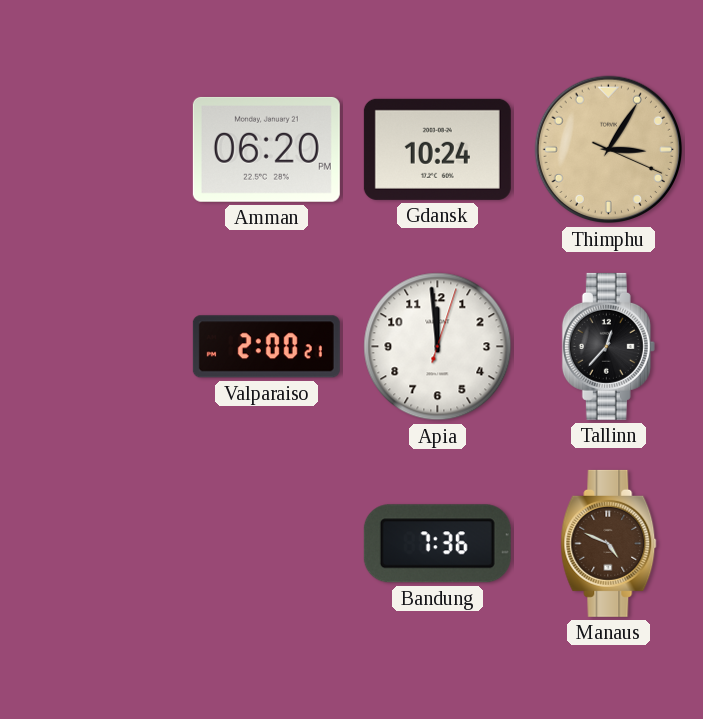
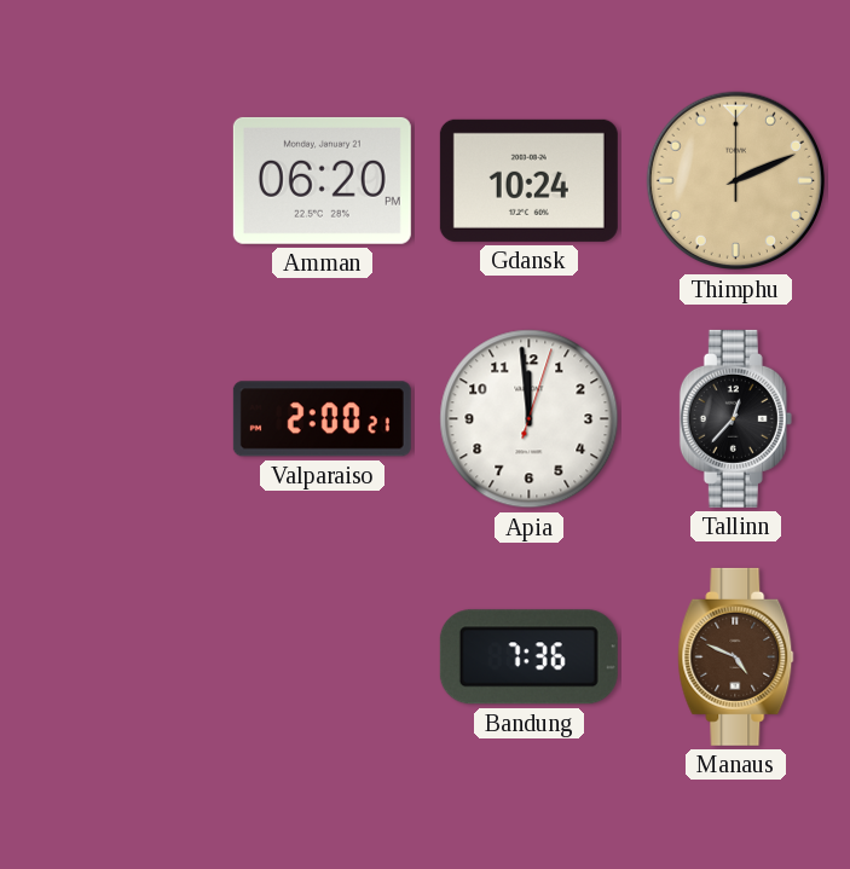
Thimphu: 3:05 -> 2:11 (736, 181)
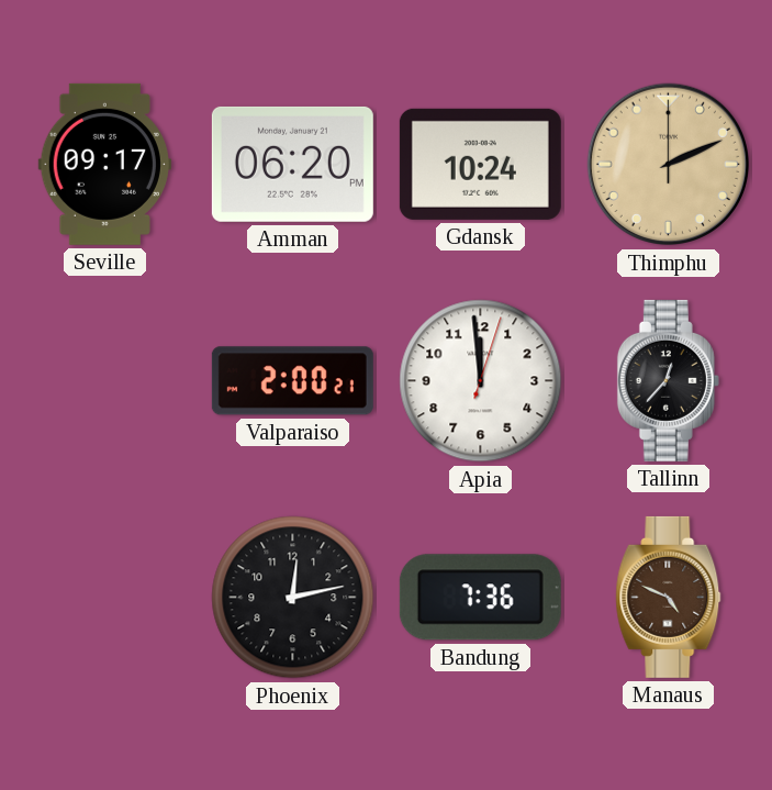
Seville: none -> 09:17 (104, 164)
Phoenix: none -> 12:13 (293, 598)
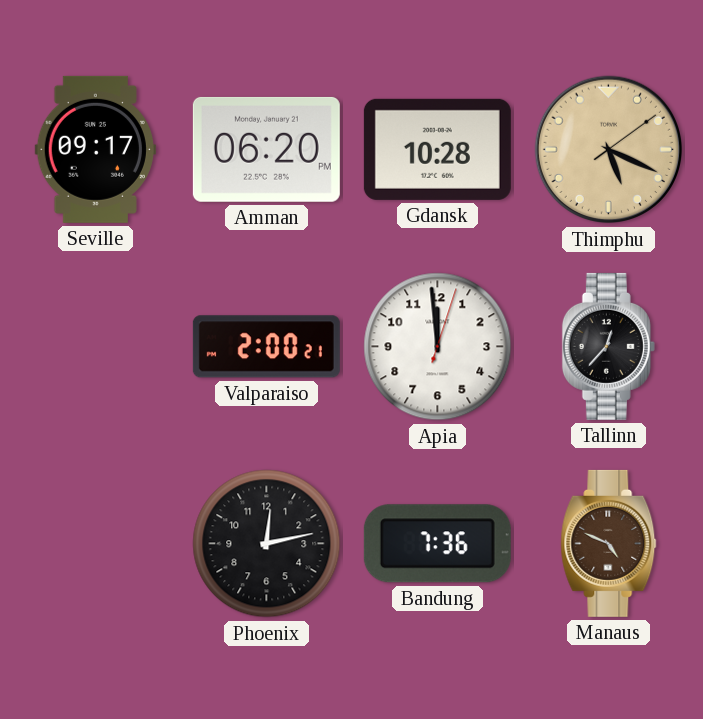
Gdansk: 10:24 -> 10:28 (437, 149)
Thimphu: 2:11 -> 5:19 (609, 150)
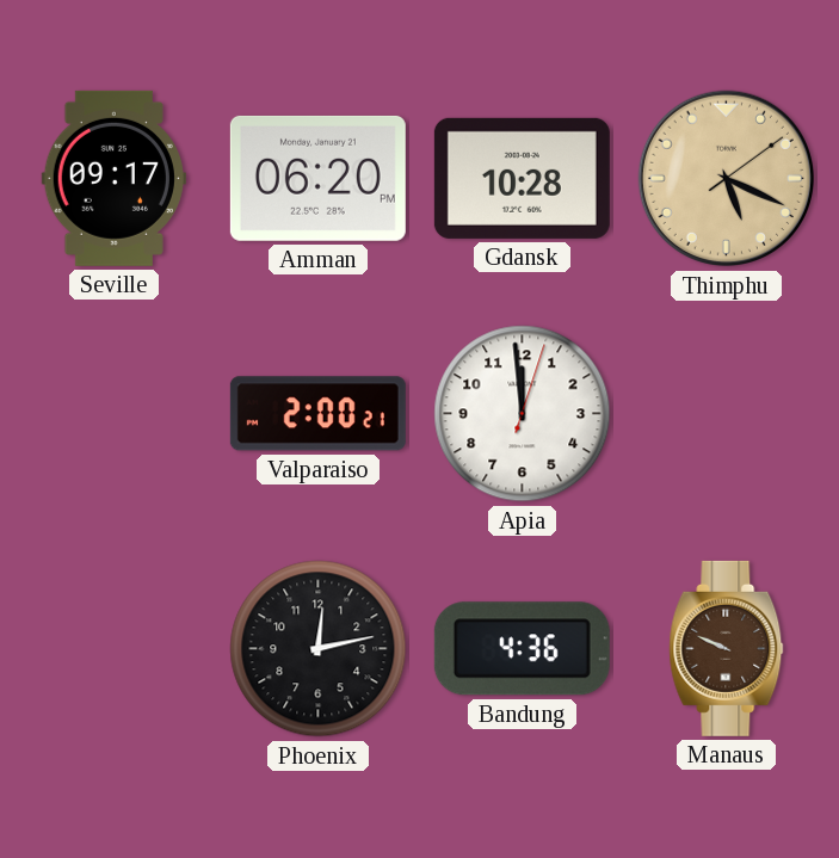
Tallinn: 12:37 -> none (608, 346)
Bandung: 7:36 -> 4:36 (522, 649)
Manaus: 4:49 -> 9:49 (727, 648)
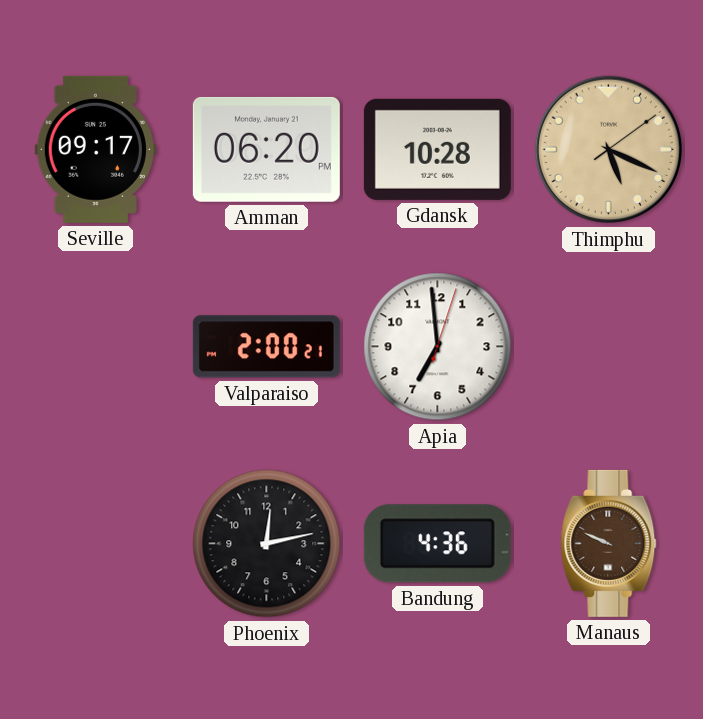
Apia: 11:59 -> 6:59 (438, 347)
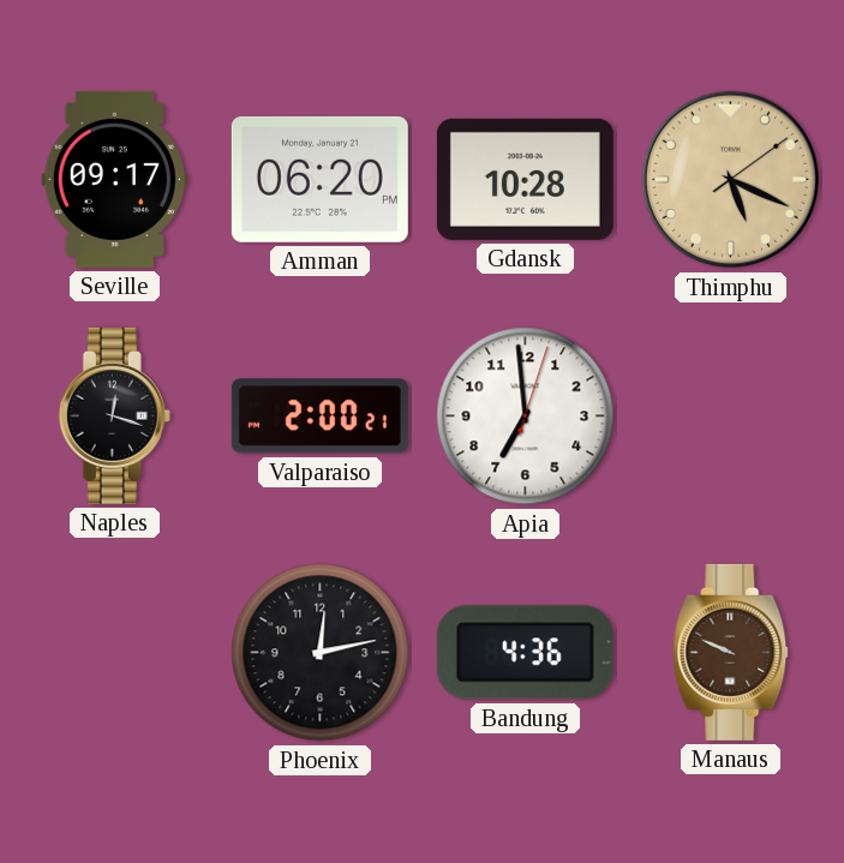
Naples: none -> 12:18 (114, 415)
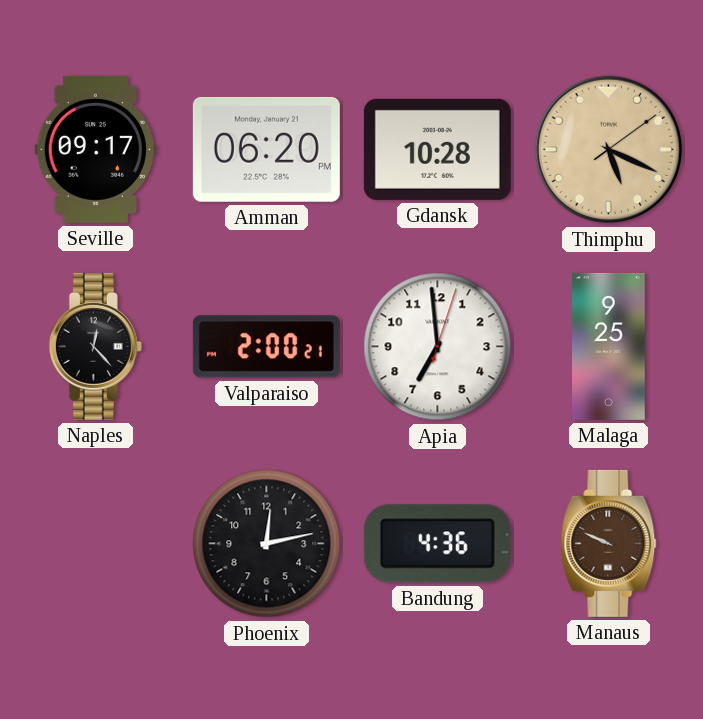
Naples: 12:18 -> 12:23 (95, 346)
Malaga: none -> 9:25 (609, 346)
